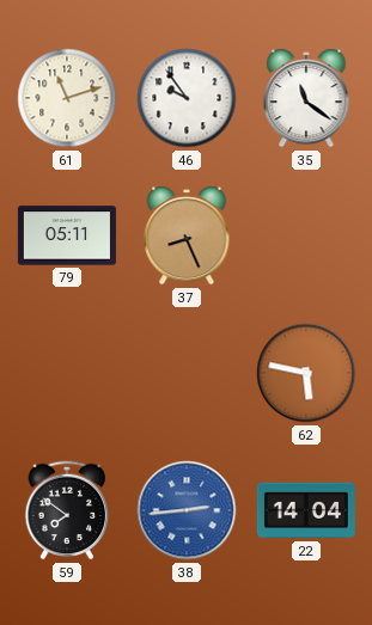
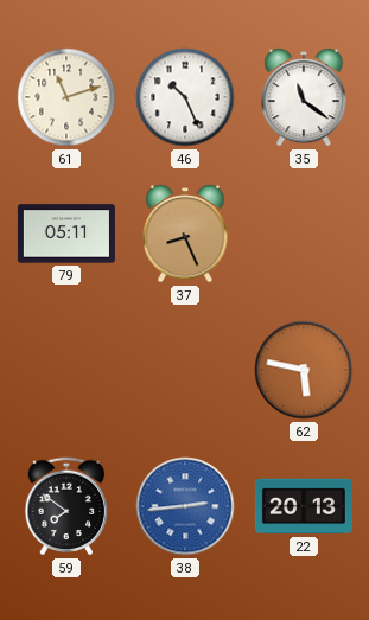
46: 9:54 -> 10:26 (185, 97)
22: 14:04 -> 20:13 (304, 506)
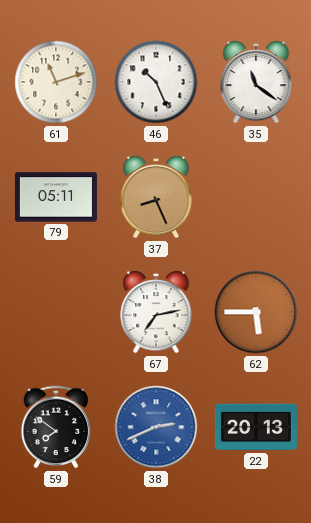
67: none -> 7:13 (156, 313)
62: 5:47 -> 5:45 (256, 312)
38: 2:44 -> 2:41 (156, 427)
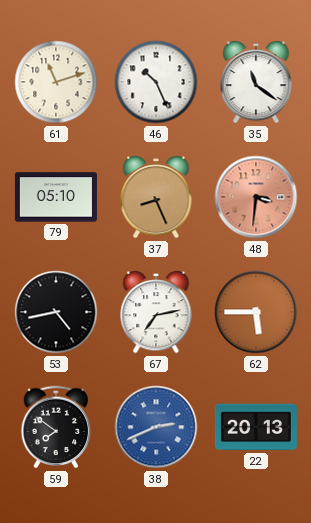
79: 05:11 -> 05:10 (56, 197)
48: none -> 3:31 (256, 197)
53: none -> 4:43 (56, 312)
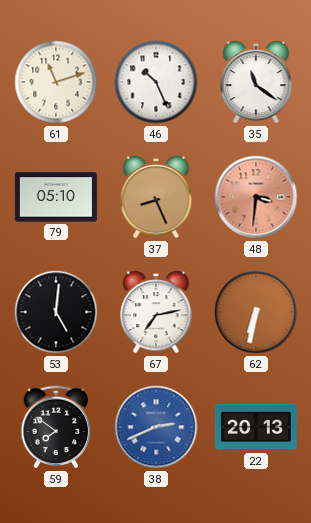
53: 4:43 -> 5:01 (56, 312)
62: 5:45 -> 6:32 (256, 312)
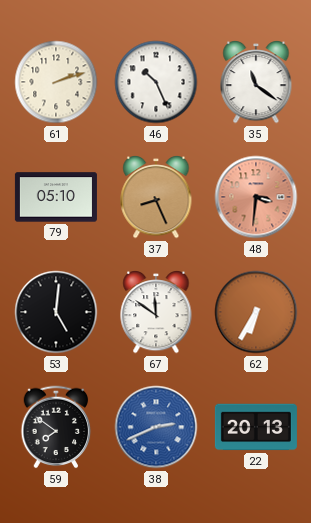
61: 11:12 -> 2:12 (56, 82)
67: 7:13 -> 11:51 (156, 313)
62: 6:32 -> 6:35 (256, 312)
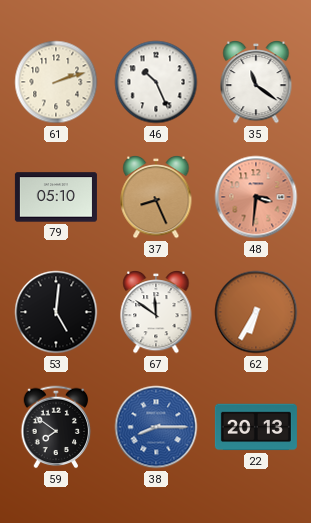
38: 2:41 -> 8:15 (156, 427)
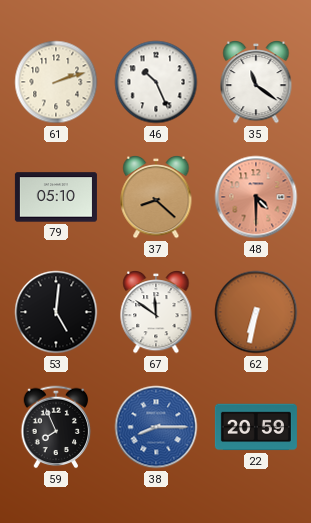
37: 8:26 -> 8:22 (156, 198)
48: 3:31 -> 4:30 (256, 197)
62: 6:35 -> 6:32 (256, 312)
59: 7:51 -> 7:56 (56, 427)
22: 20:13 -> 20:59 (256, 427)
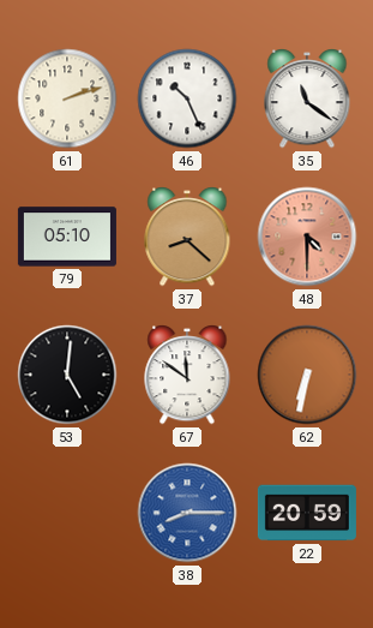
59: 7:56 -> none (56, 427)
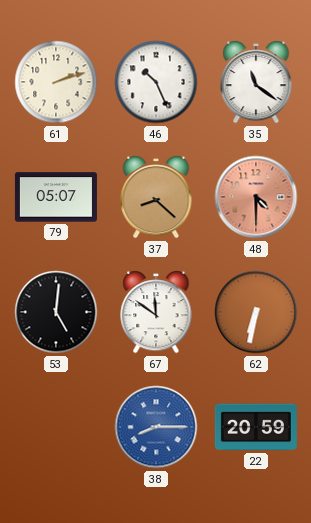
79: 05:10 -> 05:07 (56, 197)
